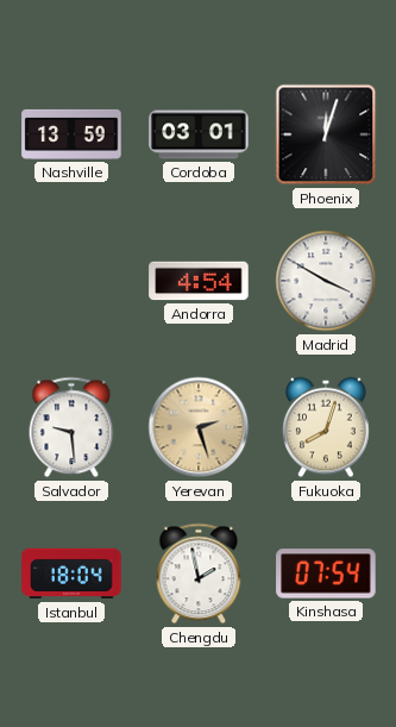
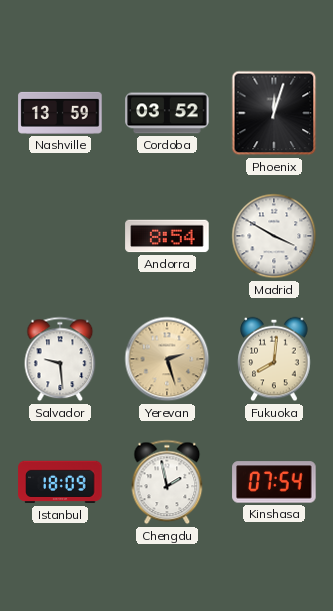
Cordoba: 03:01 -> 03:52 (167, 113)
Andorra: 4:54 -> 8:54 (167, 236)
Fukuoka: 8:03 -> 8:01 (274, 359)
Istanbul: 18:04 -> 18:09 (60, 482)
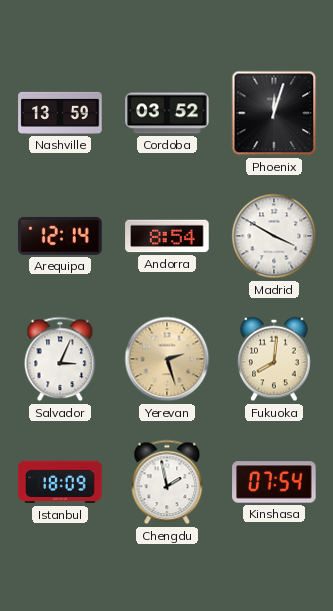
Arequipa: none -> 12:14 (60, 236)
Salvador: 9:29 -> 3:04 (60, 359)
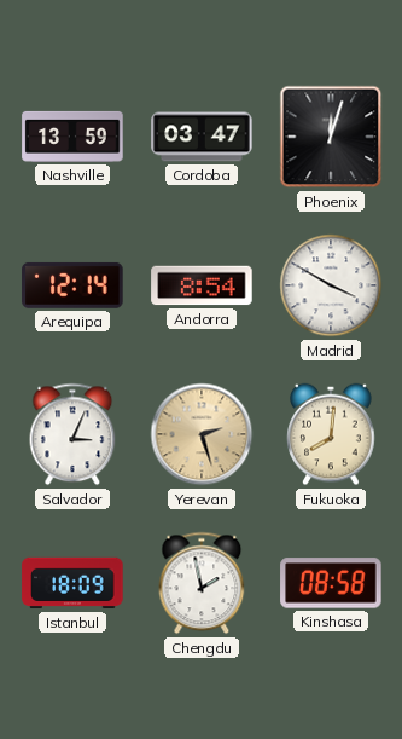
Cordoba: 03:52 -> 03:47 (202, 137)
Kinshasa: 07:54 -> 08:58 (331, 583)
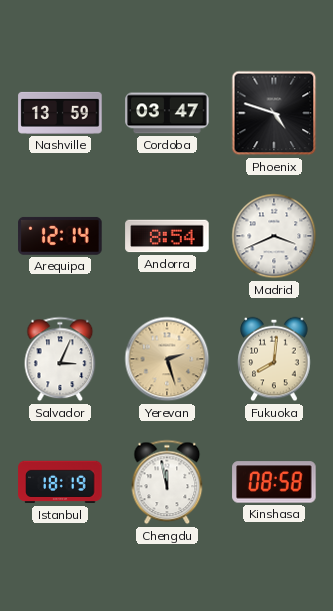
Phoenix: 12:03 -> 4:48 (274, 113)
Madrid: 3:50 -> 3:41 (274, 236)
Istanbul: 18:09 -> 18:19 (60, 482)
Chengdu: 1:58 -> 11:58 (167, 482)
